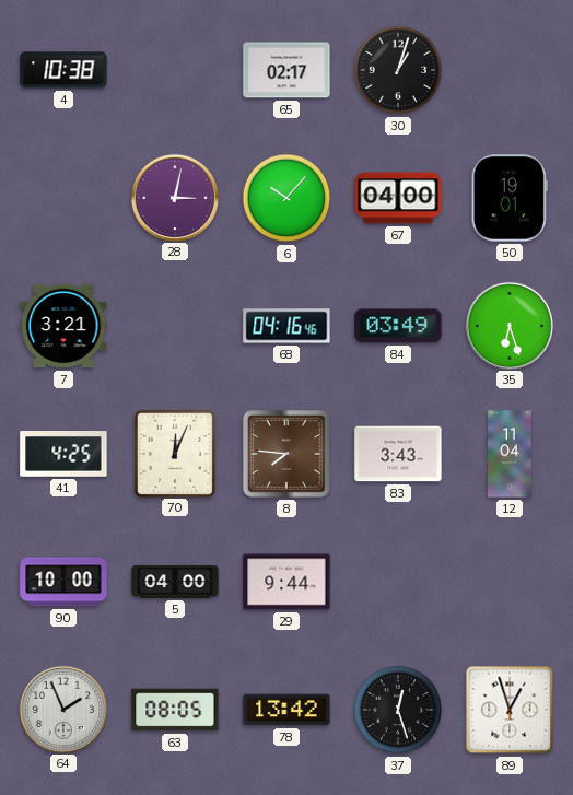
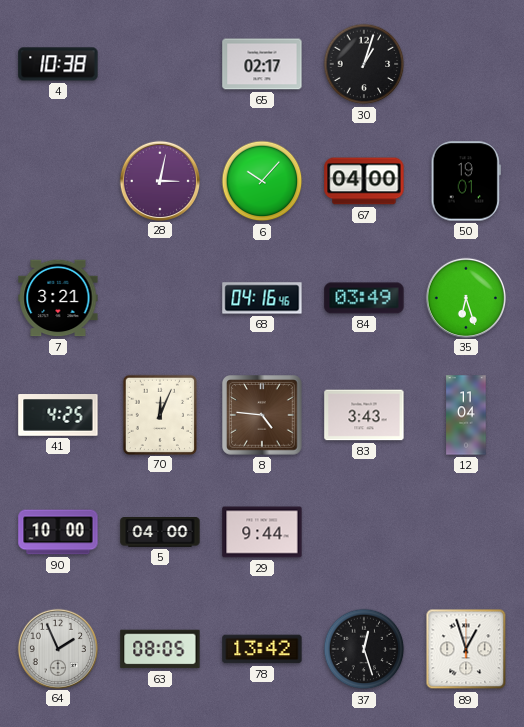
8: 7:46 -> 4:46 (262, 415)
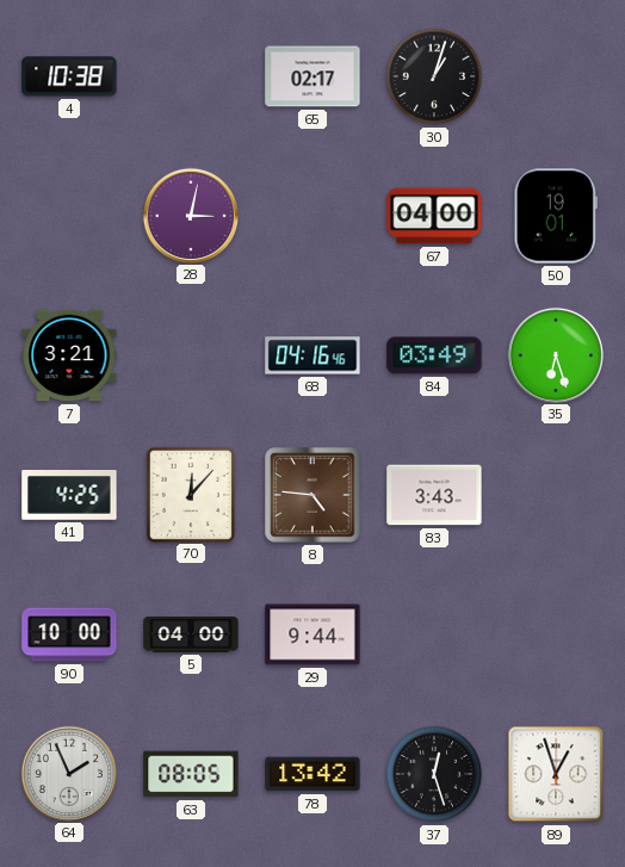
6: 10:07 -> none (262, 181)
70: 12:04 -> 12:07 (190, 494)
12: 11:04 -> none (466, 415)
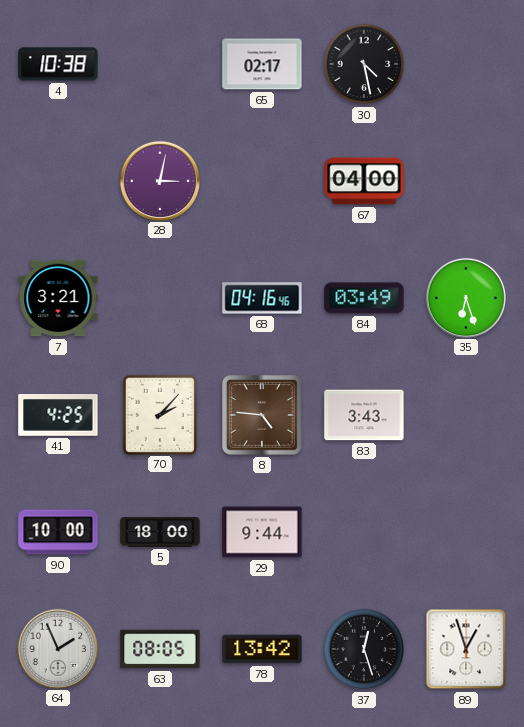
30: 1:03 -> 4:28 (364, 64)
50: 19:01 -> none (556, 216)
70: 12:07 -> 2:07 (159, 414)
5: 04:00 -> 18:00 (160, 532)
